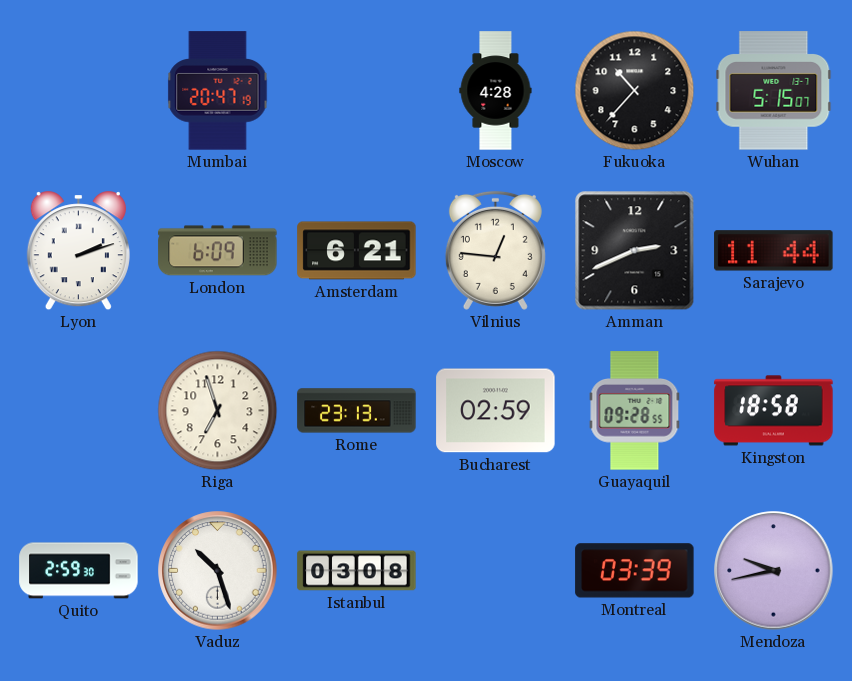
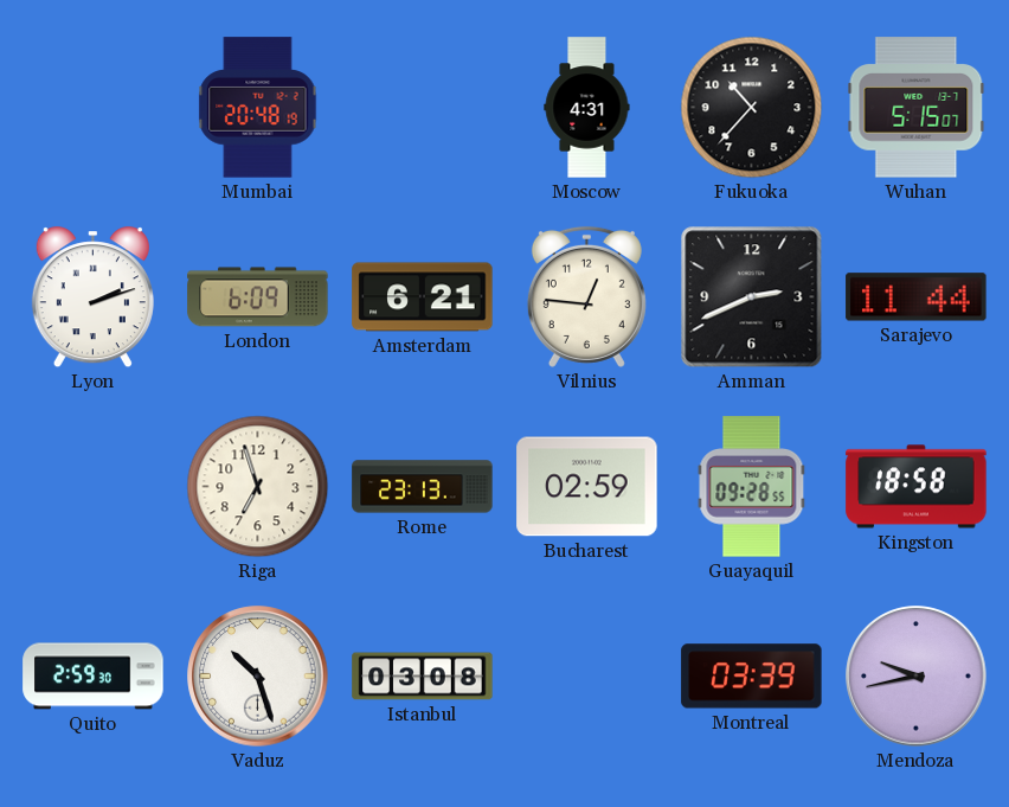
Mumbai: 20:47 -> 20:48 (258, 108)
Moscow: 4:28 -> 4:31 (587, 108)
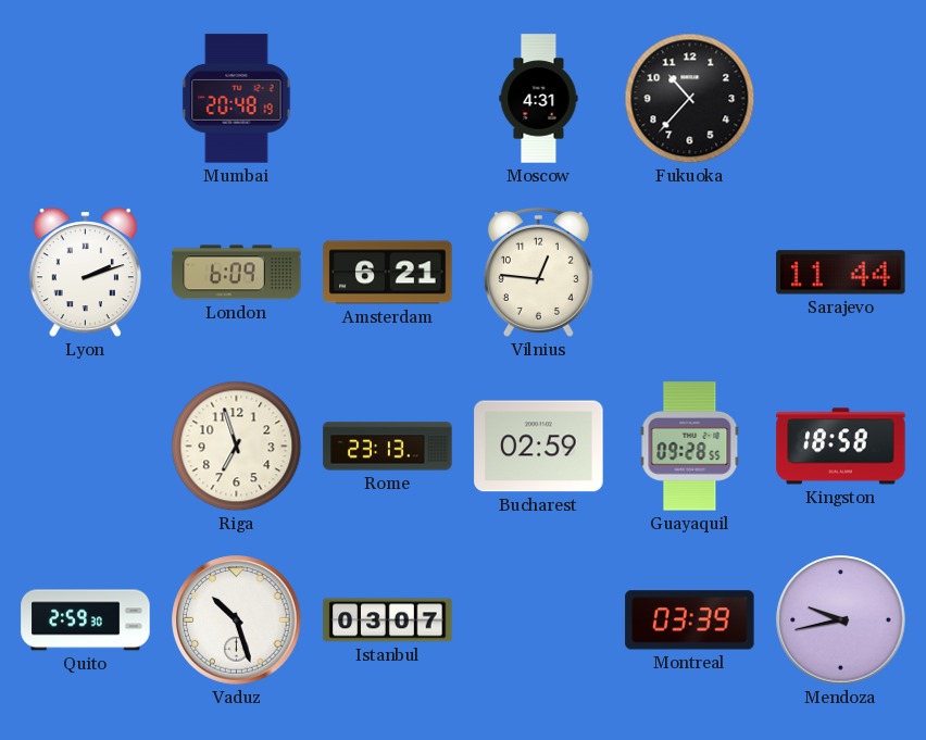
Wuhan: 5:15 -> none (917, 108)
Amman: 2:41 -> none (752, 297)
Istanbul: 03:08 -> 03:07 (388, 620)
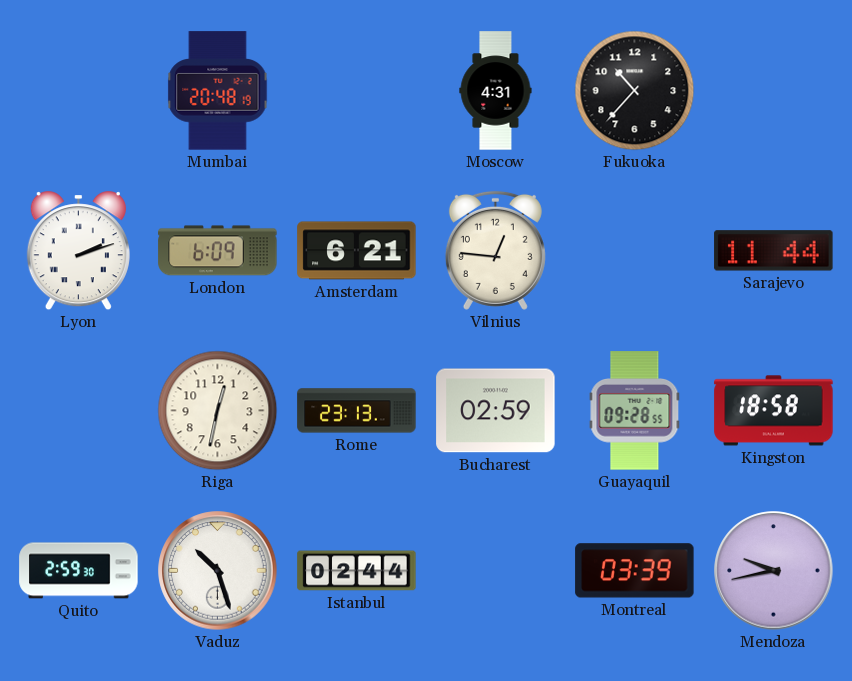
Riga: 6:57 -> 12:32 (218, 411)
Istanbul: 03:07 -> 02:44 (357, 571)
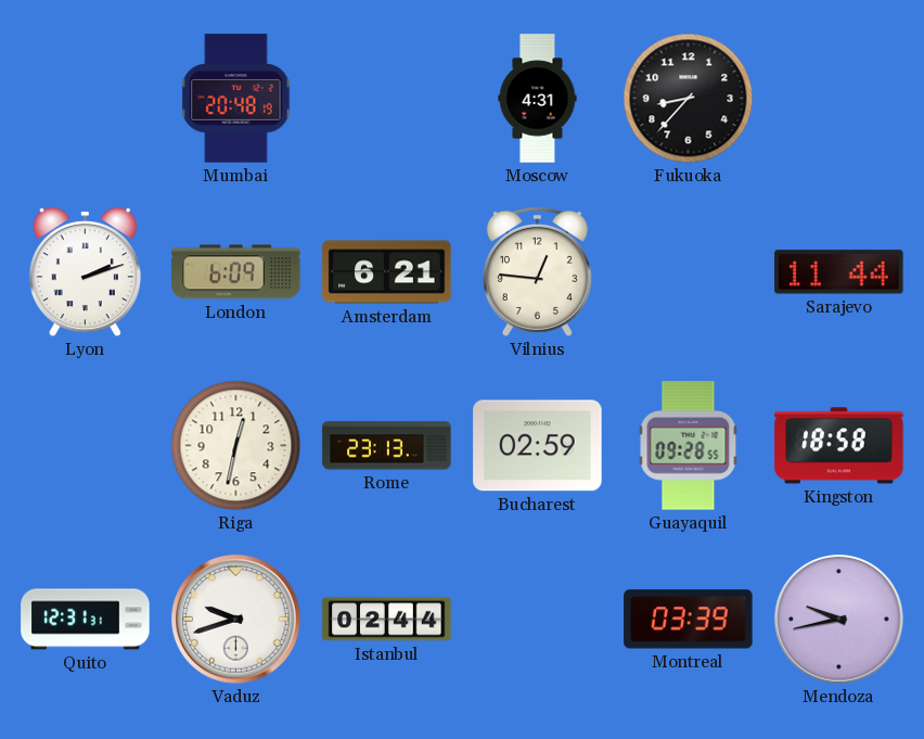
Fukuoka: 10:37 -> 8:37 (689, 99)
Quito: 2:59 -> 12:31 (86, 620)
Vaduz: 10:27 -> 9:42 (236, 620)
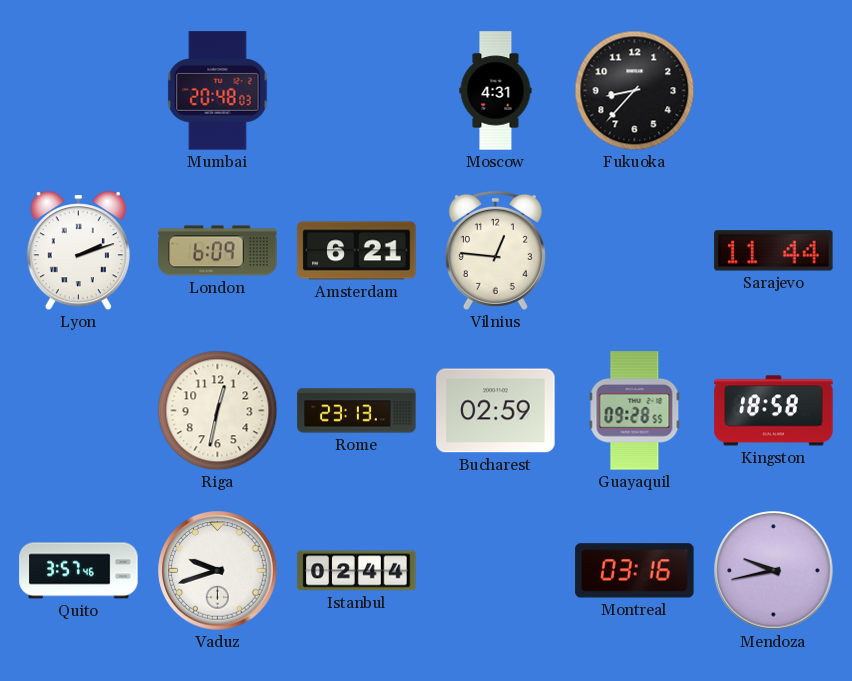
Mumbai: 20:48:19 -> 20:48:03 (218, 91)
Quito: 12:31 -> 3:57 (79, 571)
Montreal: 03:39 -> 03:16 (635, 571)
